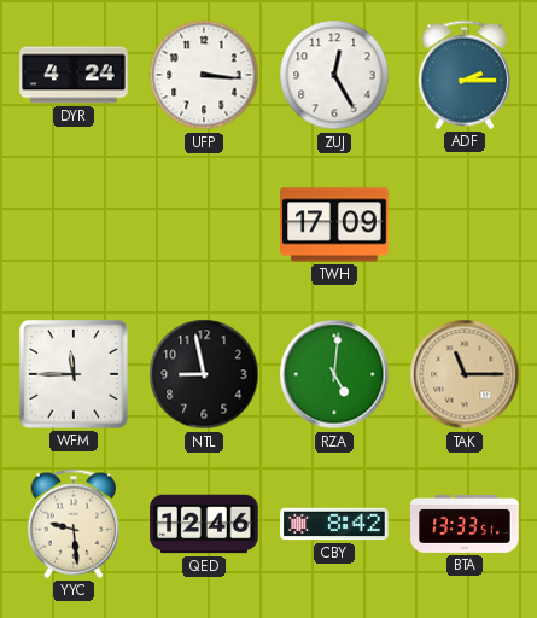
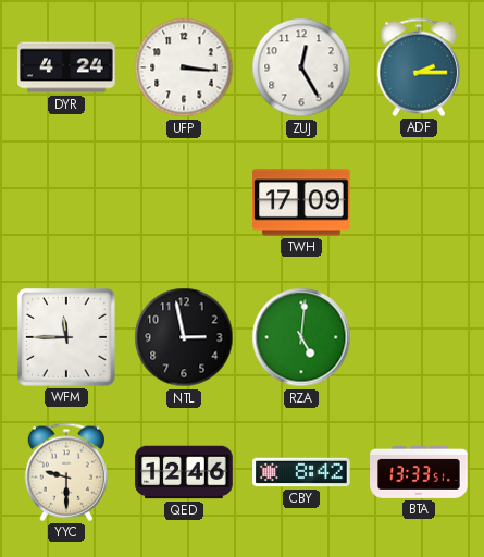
NTL: 8:58 -> 2:58 (184, 337)
TAK: 11:15 -> none (465, 374)
YYC: 9:29 -> 9:30 (65, 472)
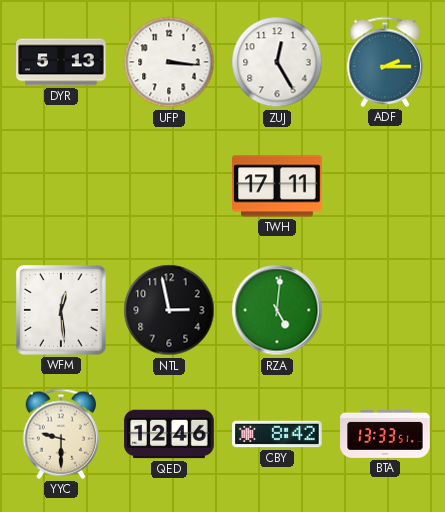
DYR: 4:24 -> 5:13 (61, 62)
TWH: 17:09 -> 17:11 (277, 186)
WFM: 11:45 -> 12:29 (62, 311)
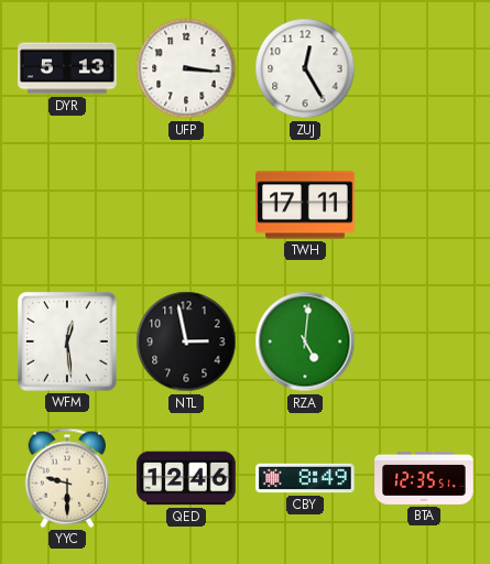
ADF: 2:15 -> none (384, 62)
CBY: 8:42 -> 8:49 (305, 478)
BTA: 13:33 -> 12:35 (424, 478)
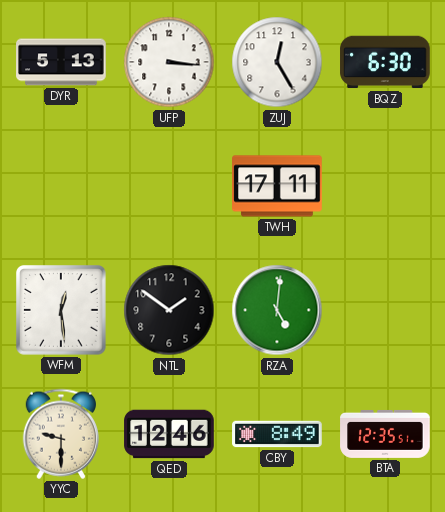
BQZ: none -> 6:30 (385, 62)
NTL: 2:58 -> 1:51 (169, 310)
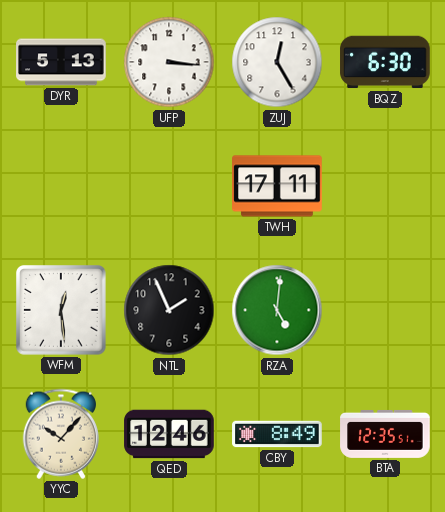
NTL: 1:51 -> 1:56 (169, 310)
YYC: 9:30 -> 10:07 (60, 434)
